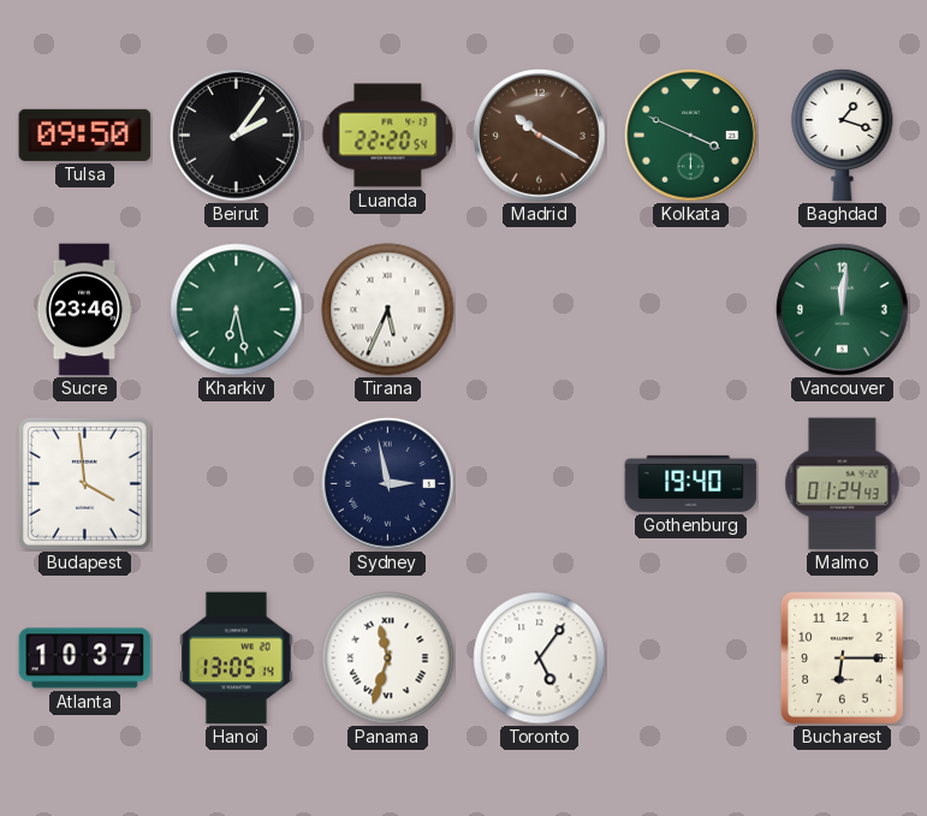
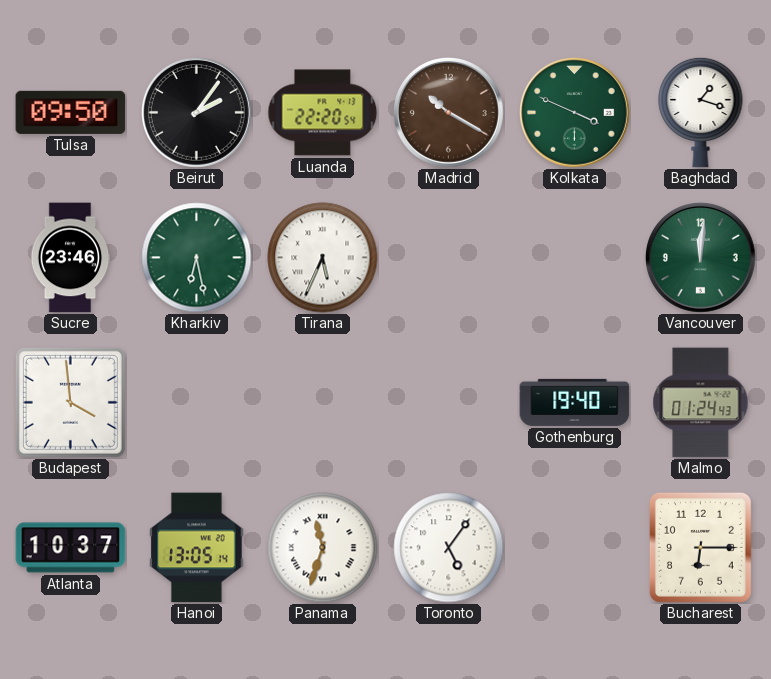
Sydney: 2:58 -> none (387, 483)
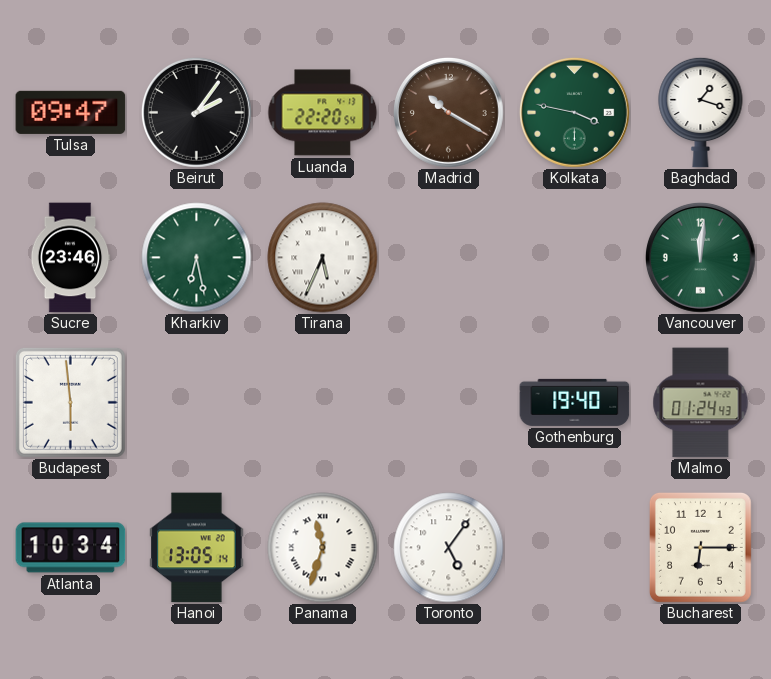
Tulsa: 09:50 -> 09:47 (71, 112)
Kolkata: 3:49 -> 3:47 (574, 112)
Budapest: 3:59 -> 5:59 (70, 402)
Atlanta: 10:37 -> 10:34 (71, 548)
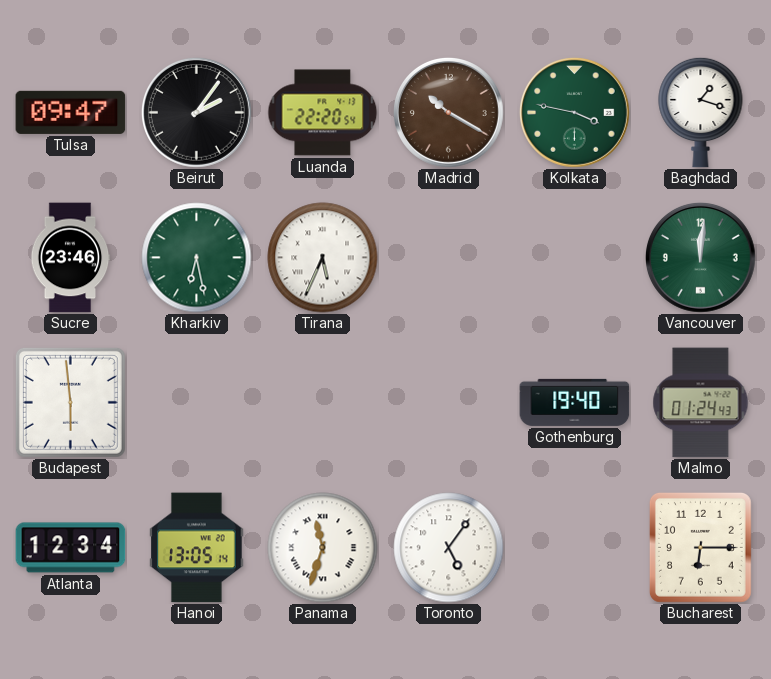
Atlanta: 10:34 -> 12:34 (71, 548)
